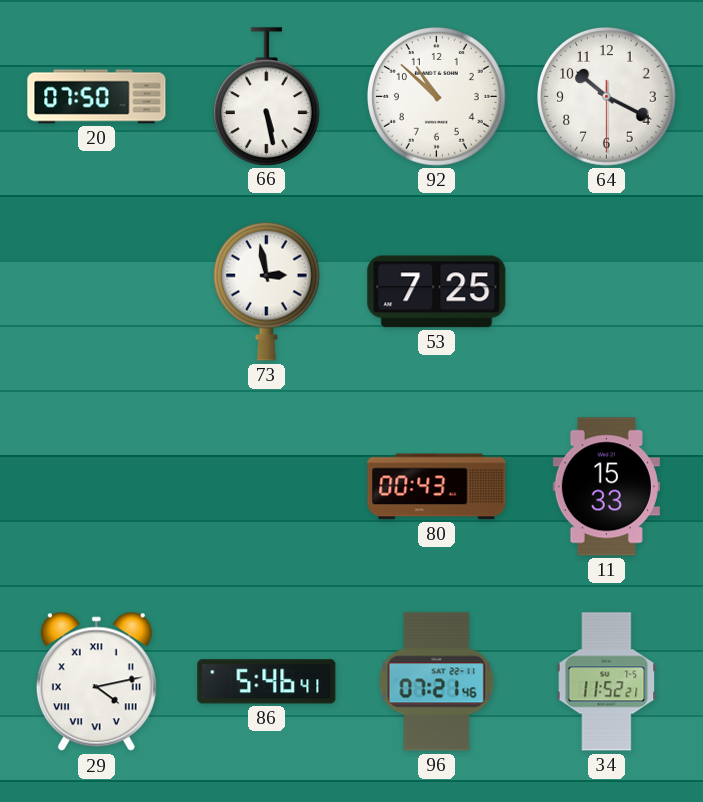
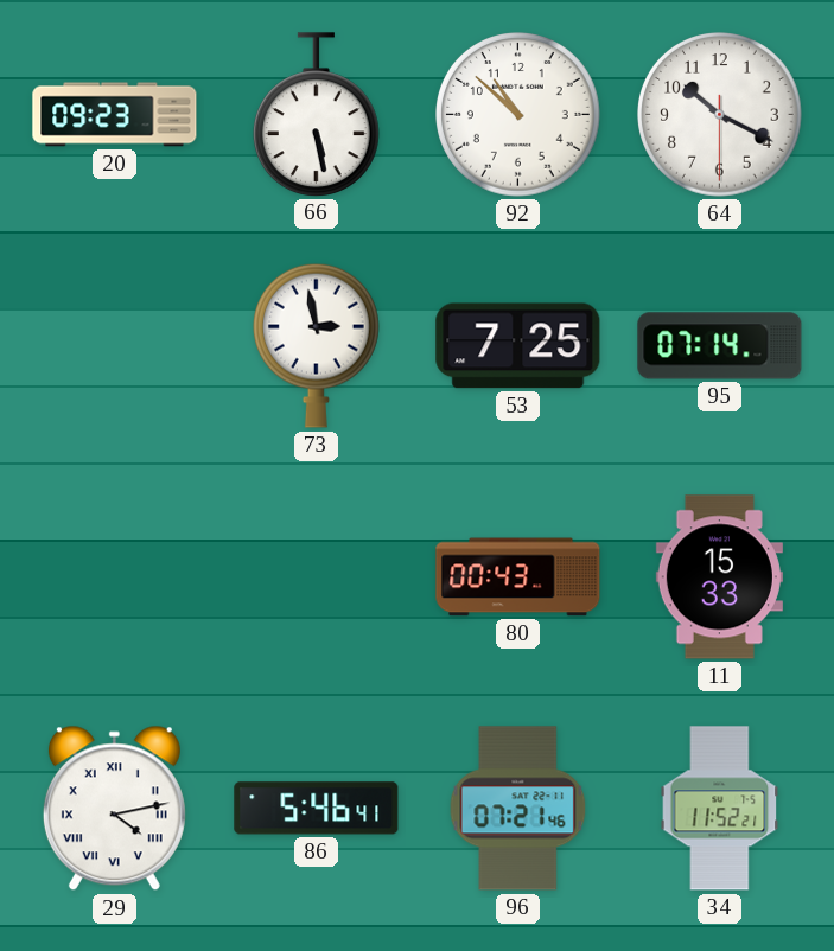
20: 07:50 -> 09:23 (115, 115)
95: none -> 07:14 (720, 346)
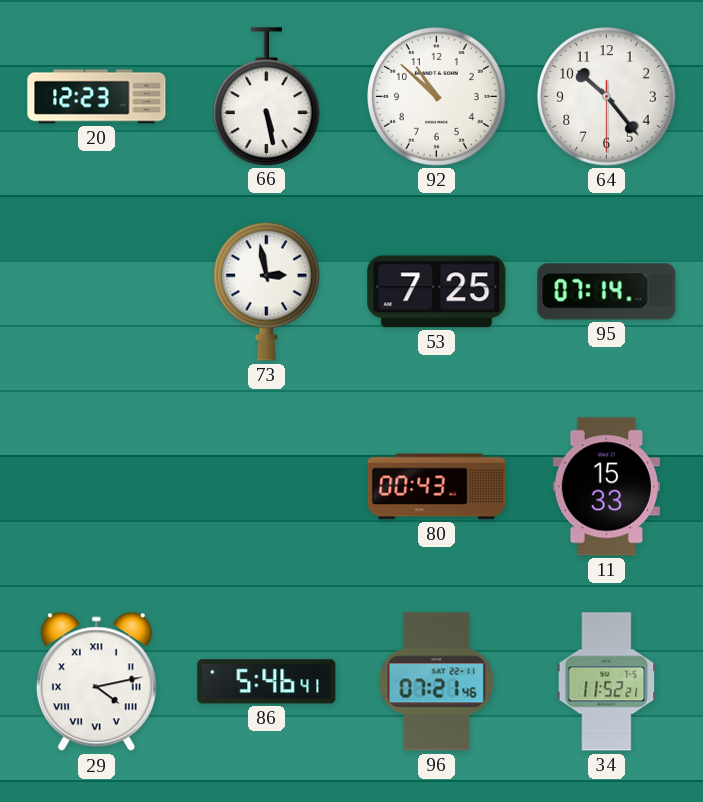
20: 09:23 -> 12:23 (97, 97)
64: 10:19 -> 10:23 (607, 97)
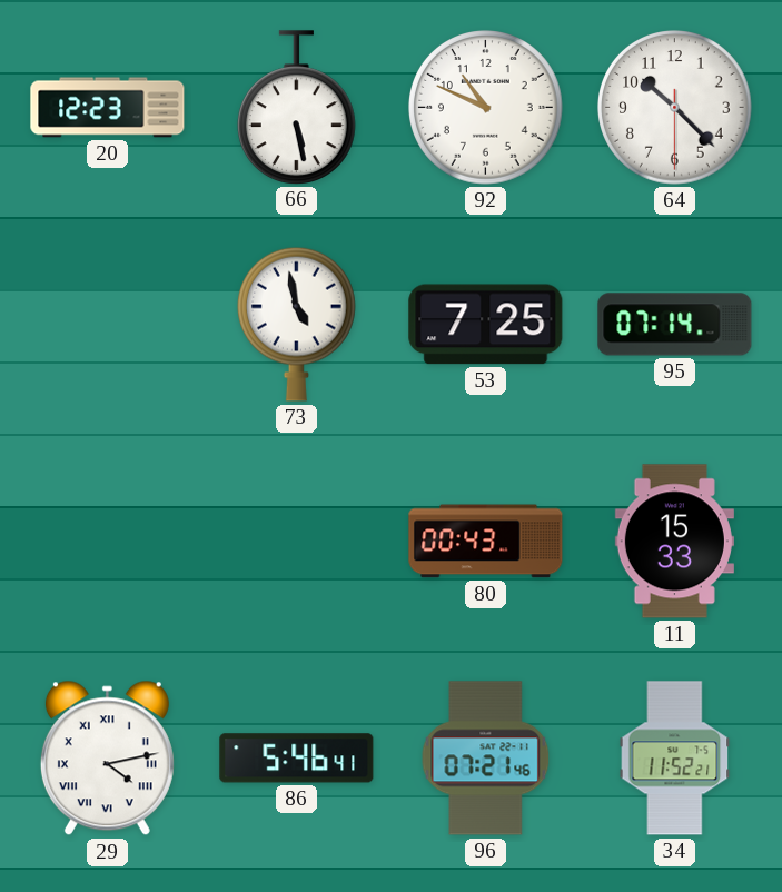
92: 10:52 -> 10:49 (486, 108)
64: 10:23 -> 10:22 (675, 108)
73: 2:58 -> 4:58 (296, 324)
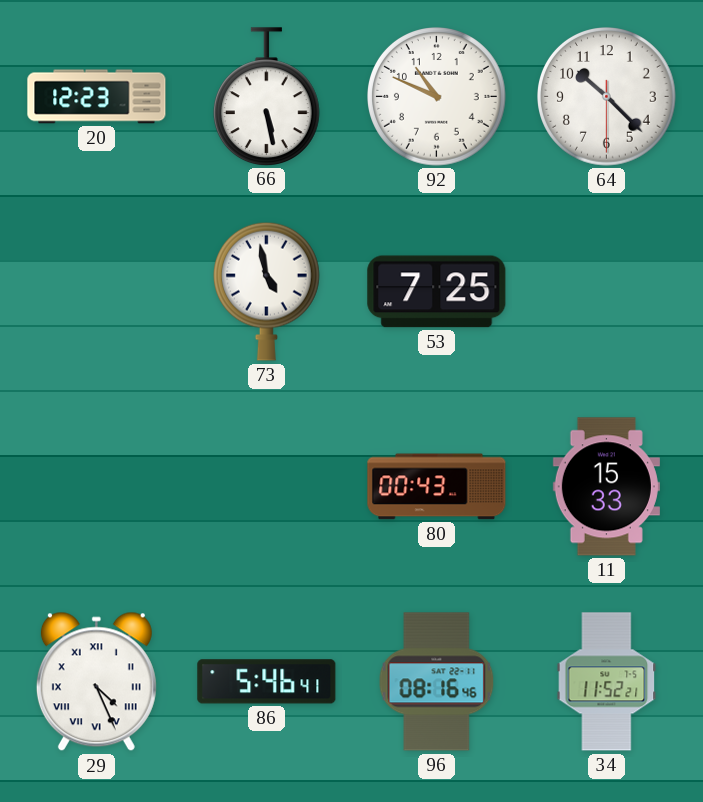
95: 07:14 -> none (675, 325)
29: 4:13 -> 4:26 (96, 682)
96: 07:21 -> 08:16 (437, 682)
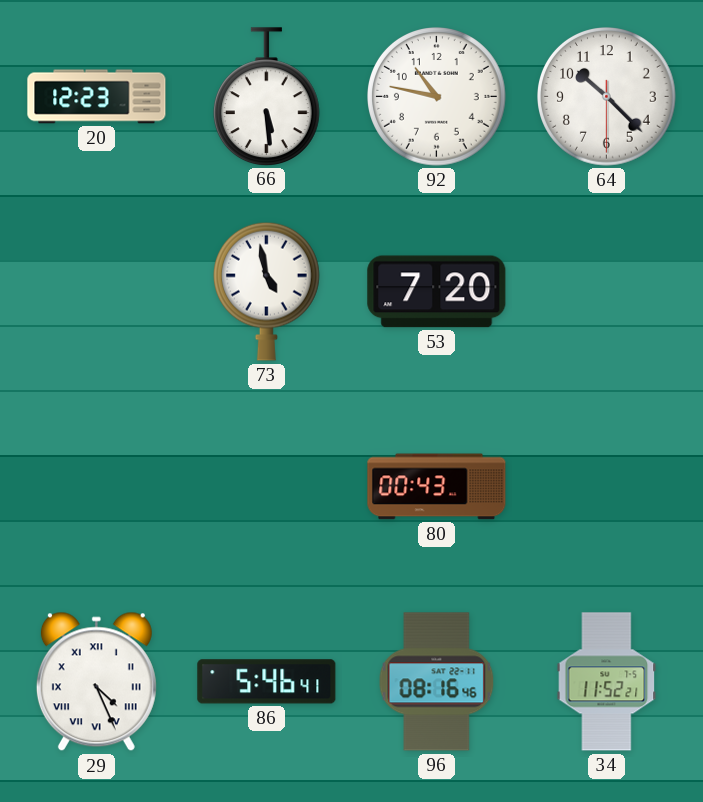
66: 5:28 -> 5:29 (266, 96)
92: 10:49 -> 10:47 (437, 97)
53: 7:25 -> 7:20 (437, 292)
11: 15:33 -> none (606, 487)
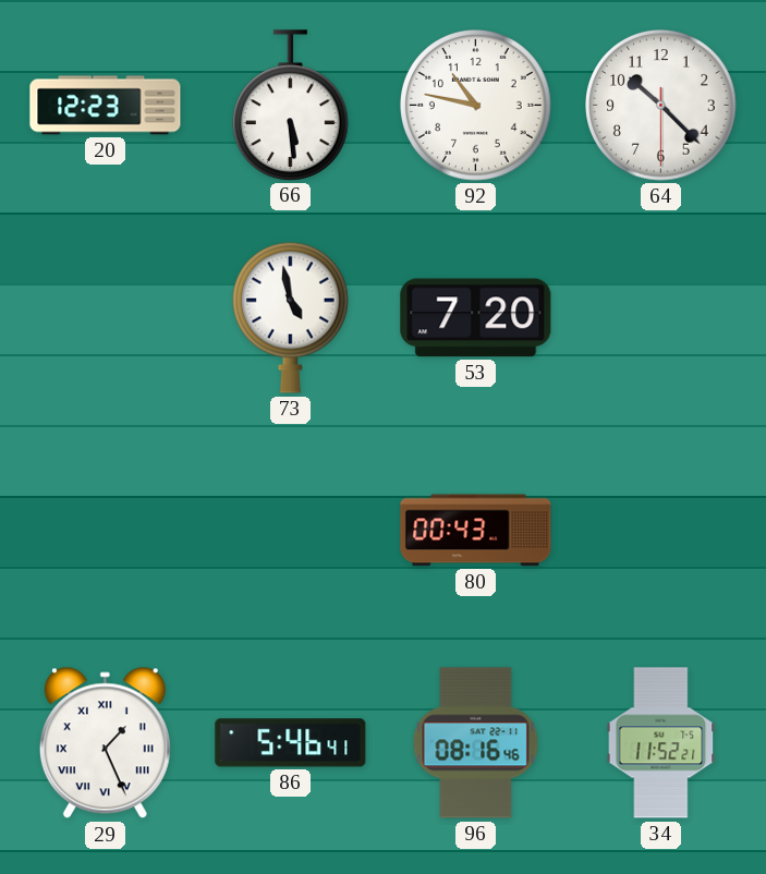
29: 4:26 -> 1:26 (105, 743)
